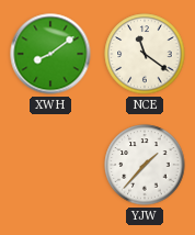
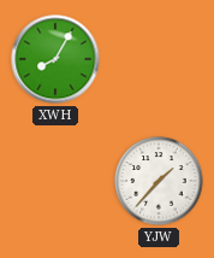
XWH: 8:09 -> 8:05 (55, 59)
NCE: 11:21 -> none (145, 54)
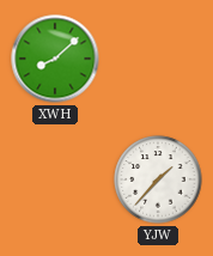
XWH: 8:05 -> 8:08 (55, 59)
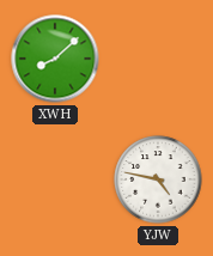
YJW: 1:37 -> 4:47 (158, 179)
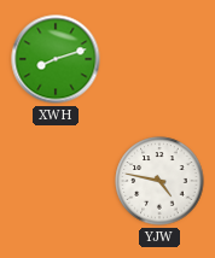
XWH: 8:08 -> 8:12 (56, 59)
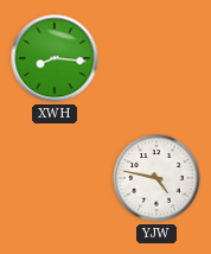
XWH: 8:12 -> 8:16 (55, 58)
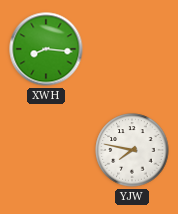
YJW: 4:47 -> 7:47 (132, 150)
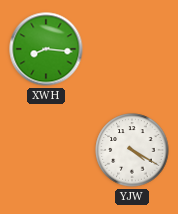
YJW: 7:47 -> 4:20 (132, 150)
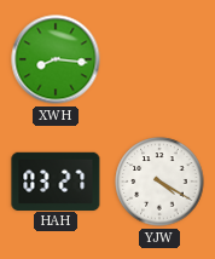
HAH: none -> 03:27 (56, 180)
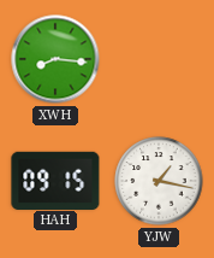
HAH: 03:27 -> 09:15 (55, 180)
YJW: 4:20 -> 1:17 (159, 181)
